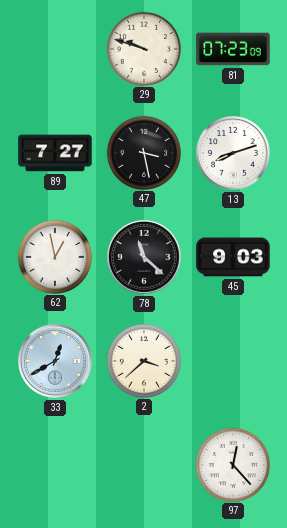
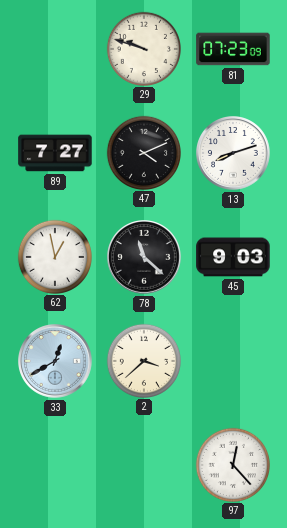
47: 3:28 -> 4:11 (143, 152)
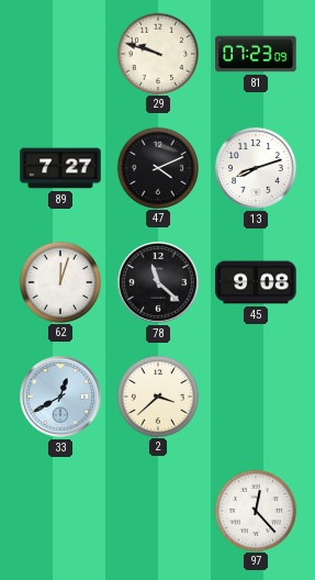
62: 12:58 -> 12:03 (59, 281)
45: 9:03 -> 9:08 (256, 282)
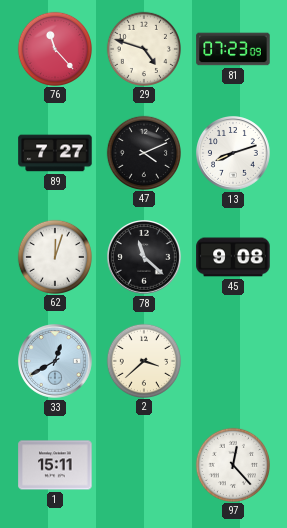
76: none -> 11:23 (54, 48)
29: 9:48 -> 4:48 (143, 48)
1: none -> 15:11 (55, 465)
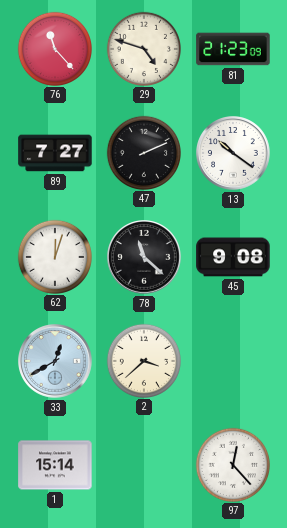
81: 07:23 -> 21:23 (233, 49)
47: 4:11 -> 2:11 (143, 152)
13: 8:12 -> 10:21 (234, 154)
1: 15:11 -> 15:14 (55, 465)
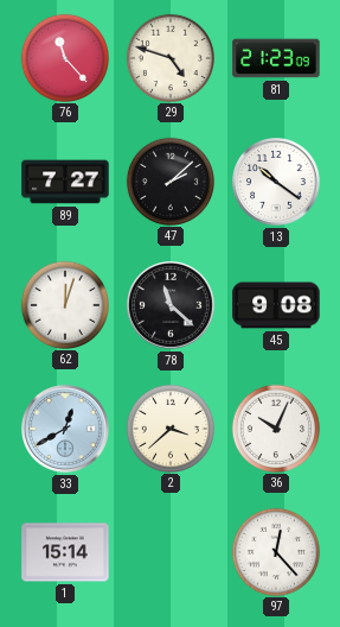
47: 2:11 -> 2:08 (169, 180)
36: none -> 10:04 (275, 427)
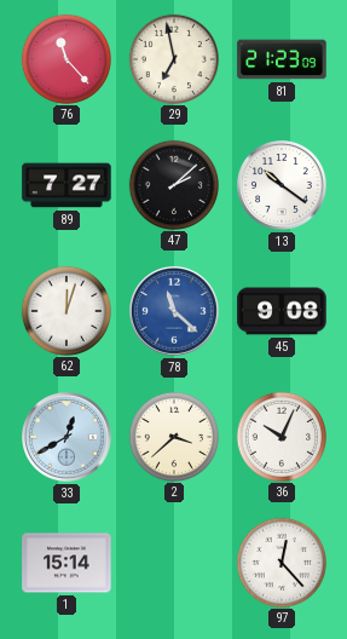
29: 4:48 -> 6:58 (173, 58)
78 dial: black -> blue (175, 312)
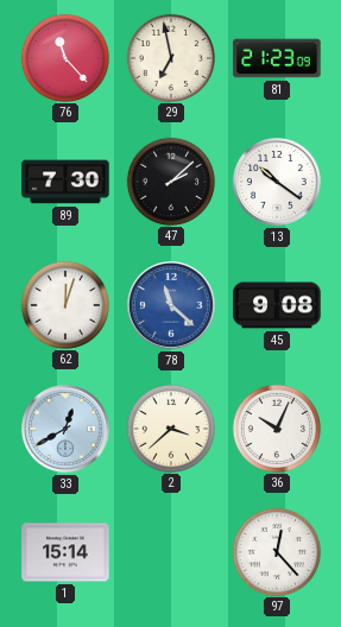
89: 7:27 -> 7:30 (65, 182)
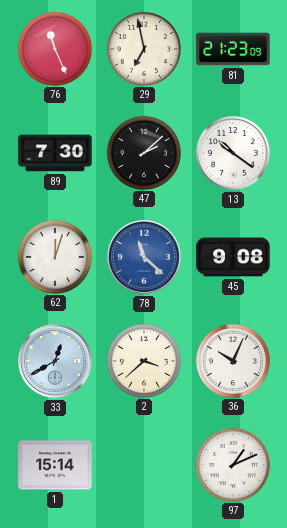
76: 11:23 -> 11:26 (54, 48)
97: 12:23 -> 1:11 (232, 464)
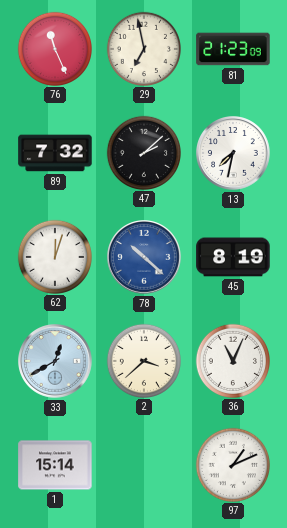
89: 7:30 -> 7:32 (55, 153)
13: 10:21 -> 7:32 (234, 154)
78: 11:22 -> 10:22 (145, 258)
45: 9:08 -> 8:19 (233, 257)
36: 10:04 -> 11:04 (232, 360)
